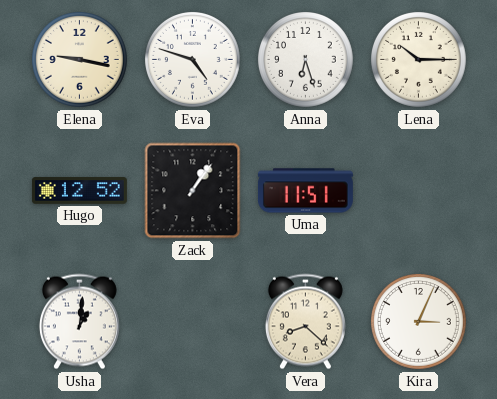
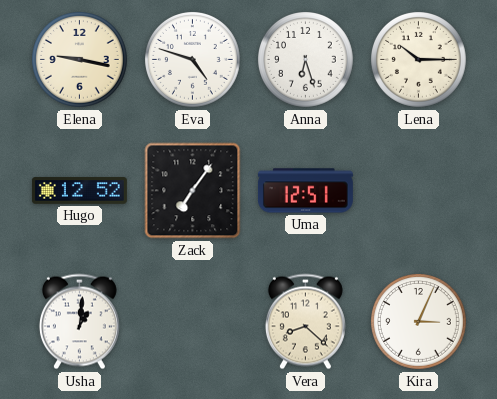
Zack: 1:06 -> 7:06 (193, 191)
Uma: 11:51 -> 12:51 (305, 191)
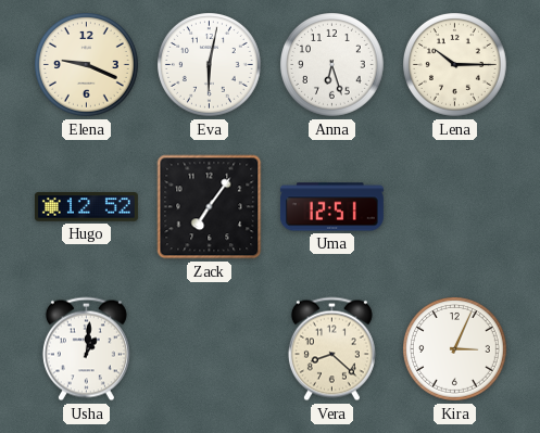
Elena: 9:17 -> 9:19 (87, 65)
Eva: 4:48 -> 6:02 (210, 65)
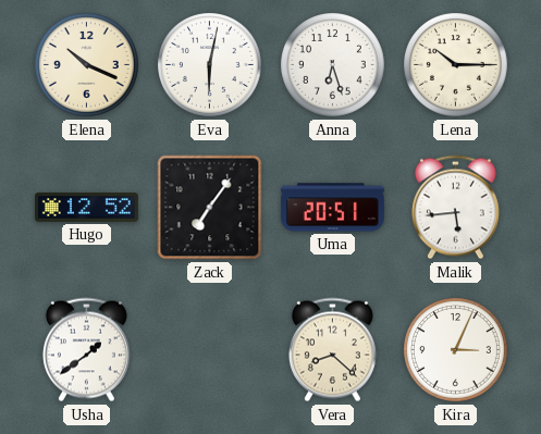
Elena: 9:19 -> 10:19 (87, 65)
Uma: 12:51 -> 20:51 (332, 208)
Malik: none -> 5:44 (455, 208)
Usha: 1:01 -> 1:39 (86, 350)
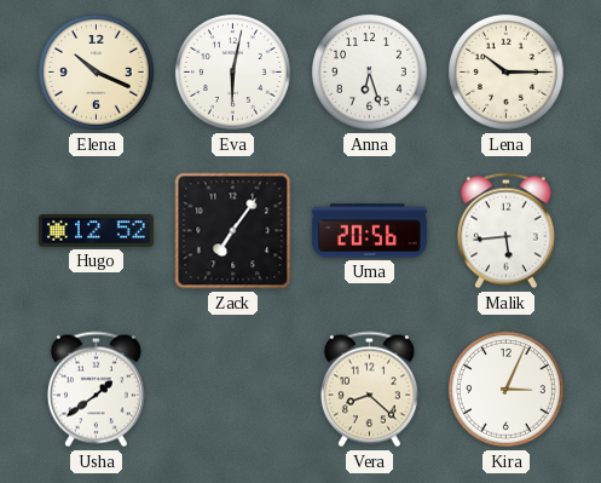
Uma: 20:51 -> 20:56 (369, 231)
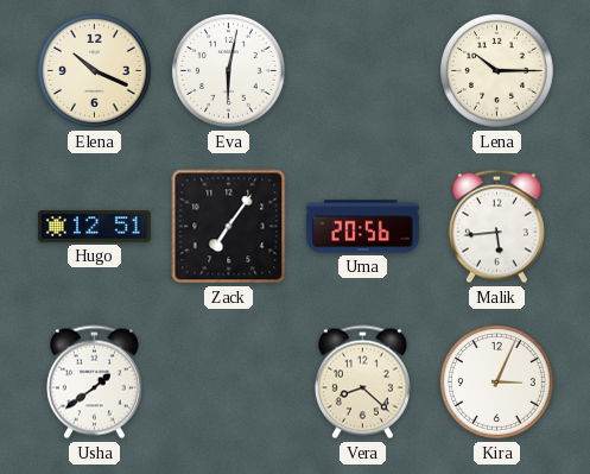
Anna: 6:27 -> none (370, 73)
Hugo: 12:52 -> 12:51 (94, 227)
